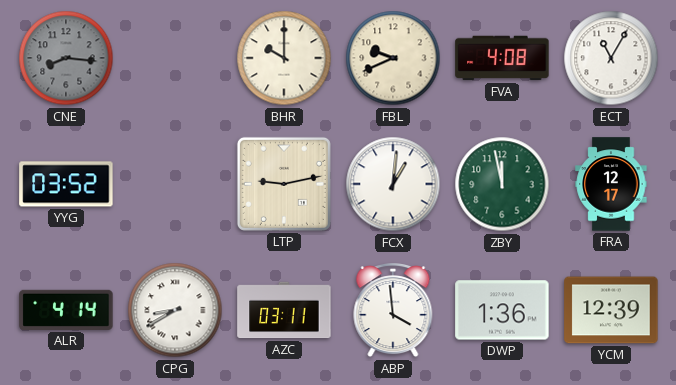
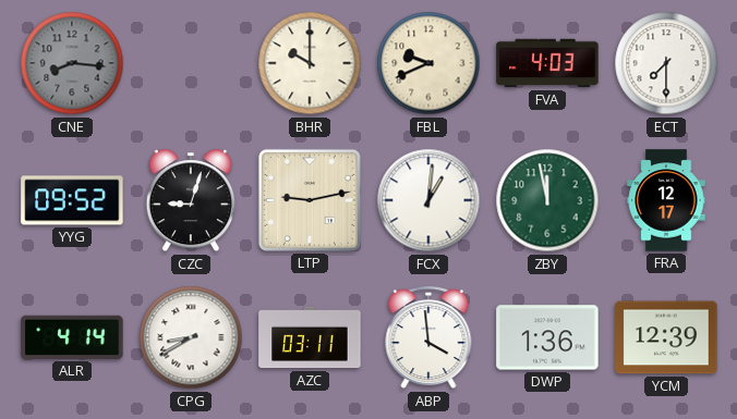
FVA: 4:08 -> 4:03 (547, 63)
ECT: 11:05 -> 7:30 (666, 63)
YYG: 03:52 -> 09:52 (72, 200)
CZC: none -> 9:03 (191, 201)
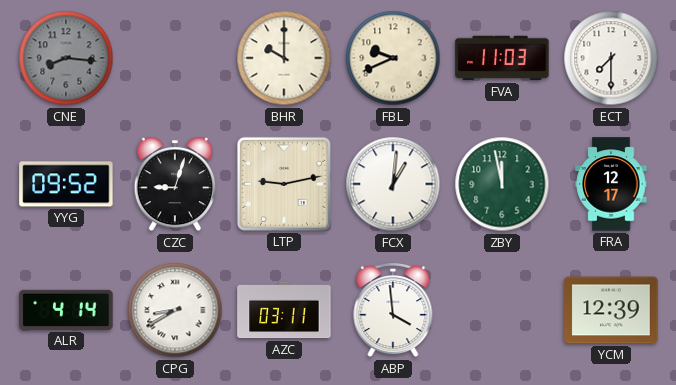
FVA: 4:03 -> 11:03 (502, 58)
DWP: 1:36 -> none (547, 337)
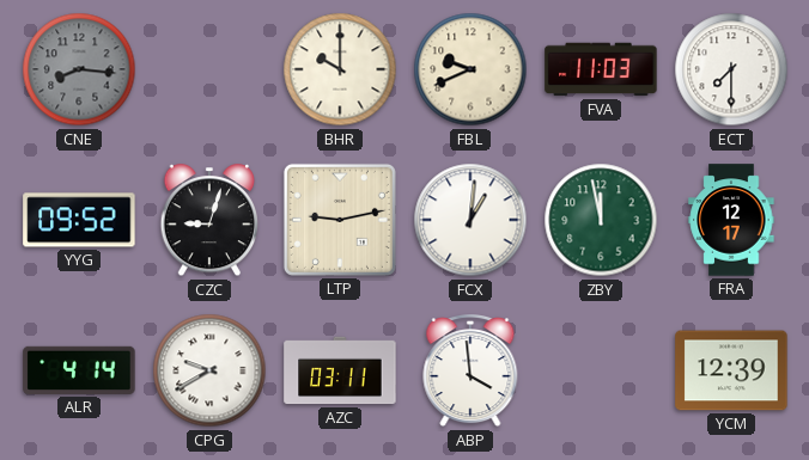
CPG: 8:40 -> 9:40 (209, 370)
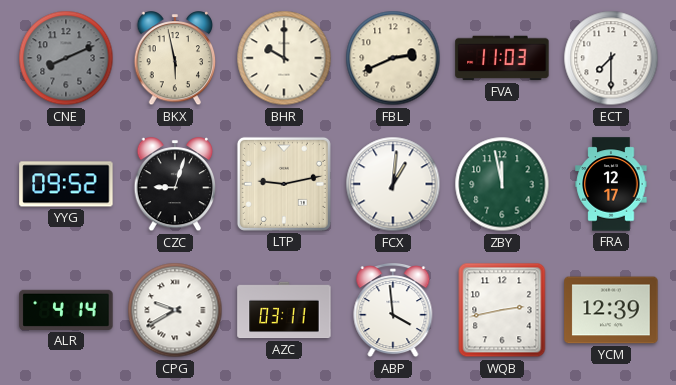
CNE: 8:16 -> 8:11 (66, 58)
BKX: none -> 5:58 (175, 59)
FBL: 9:41 -> 2:41 (393, 58)
WQB: none -> 2:43 (502, 310)
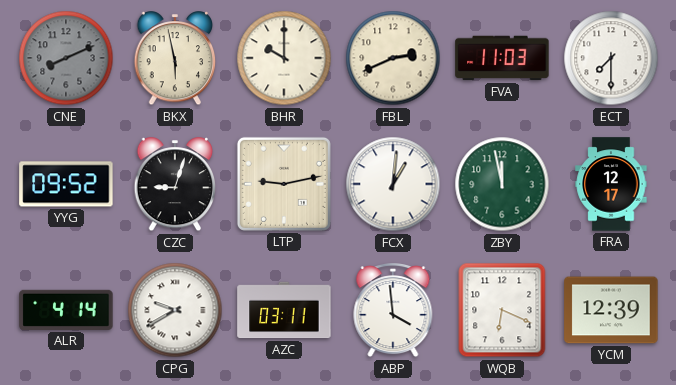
WQB: 2:43 -> 6:19 (502, 310)
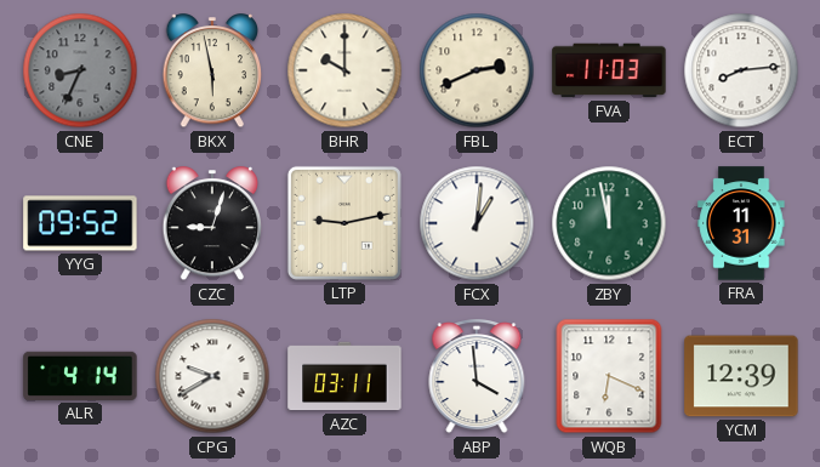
CNE: 8:11 -> 8:34 (80, 70)
ECT: 7:30 -> 8:14 (741, 70)
FRA: 12:17 -> 11:31 (741, 223)
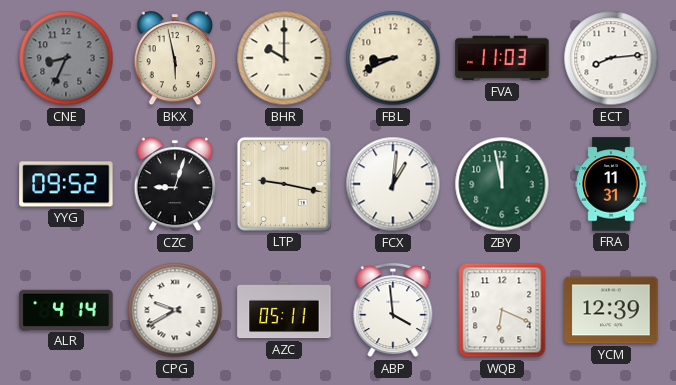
FBL: 2:41 -> 8:41 (393, 58)
LTP: 9:13 -> 9:17 (284, 184)
AZC: 03:11 -> 05:11 (284, 310)
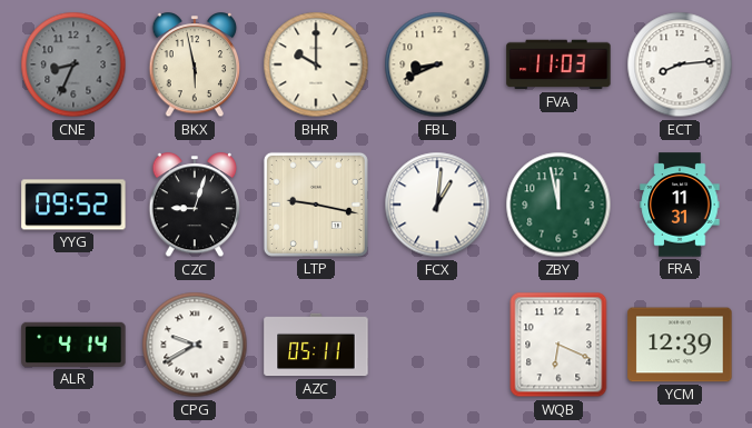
ABP: 3:59 -> none (393, 311)
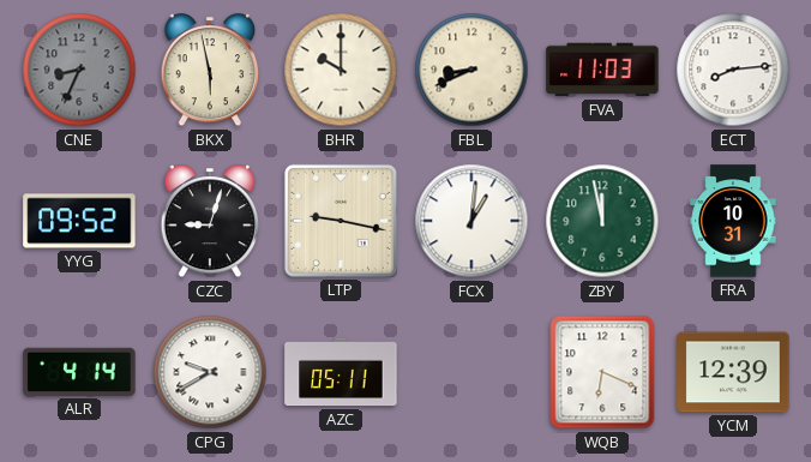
FRA: 11:31 -> 10:31 (733, 221)
